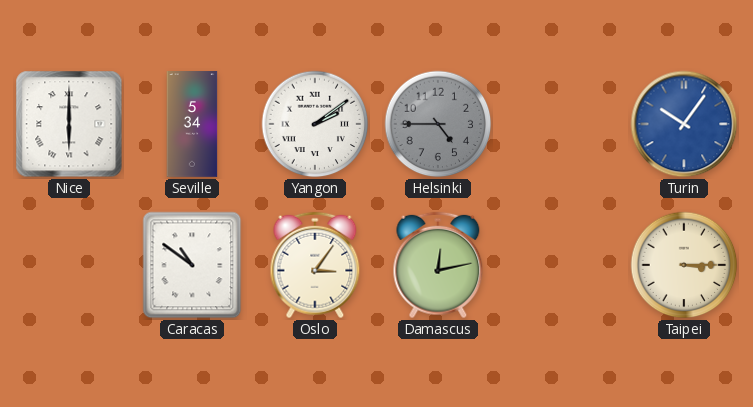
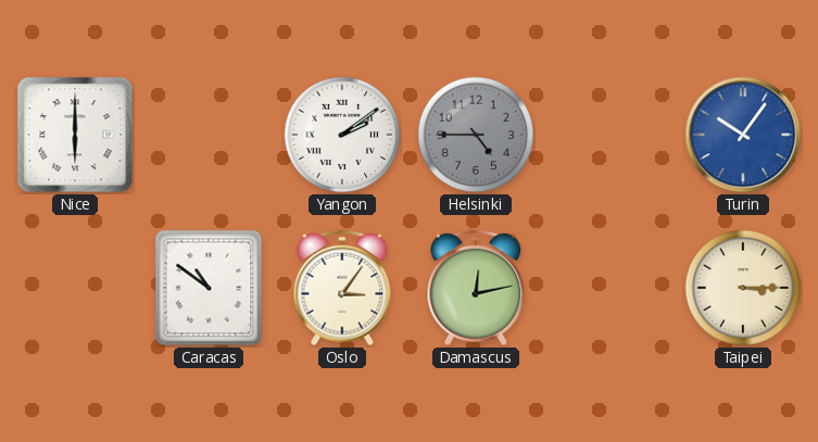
Seville: 5:34 -> none (192, 124)
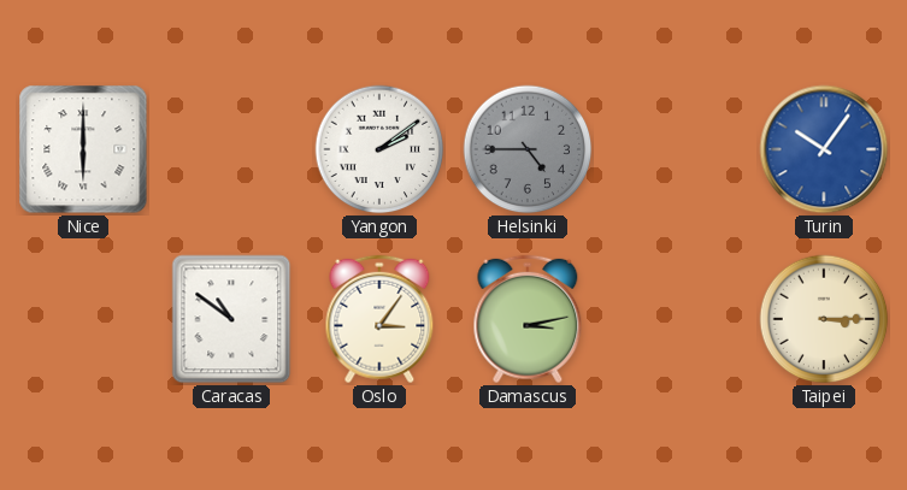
Damascus: 12:13 -> 3:13 (528, 319)
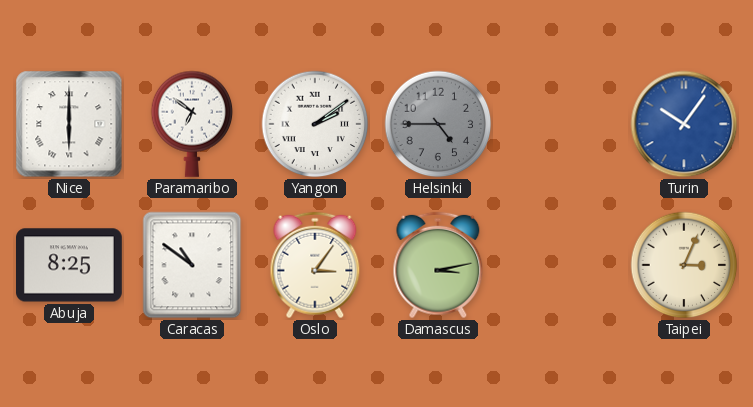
Paramaribo: none -> 6:51 (192, 124)
Abuja: none -> 8:25 (70, 265)
Taipei: 3:15 -> 3:04 (684, 265)
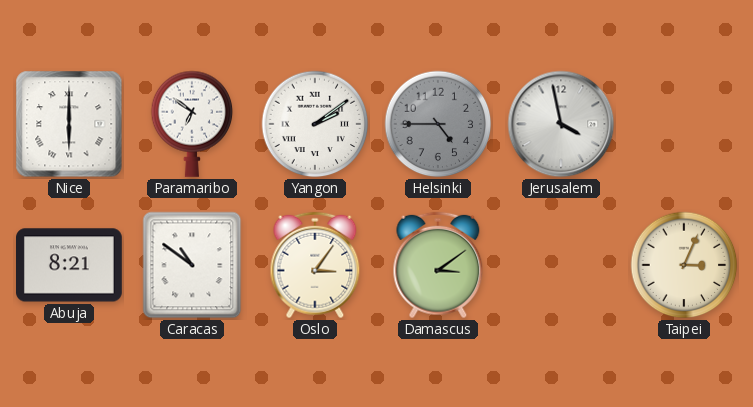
Jerusalem: none -> 3:58 (561, 124)
Turin: 10:06 -> none (684, 124)
Abuja: 8:25 -> 8:21 (70, 265)
Damascus: 3:13 -> 3:09 (438, 265)
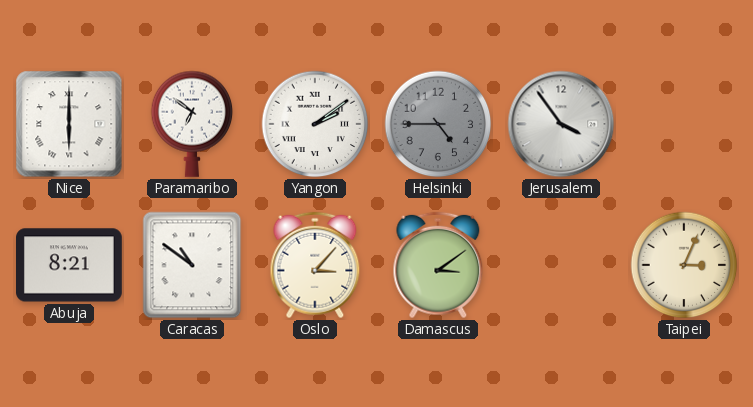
Jerusalem: 3:58 -> 3:54 (561, 124)
Oslo: 3:06 -> 3:07 (315, 265)
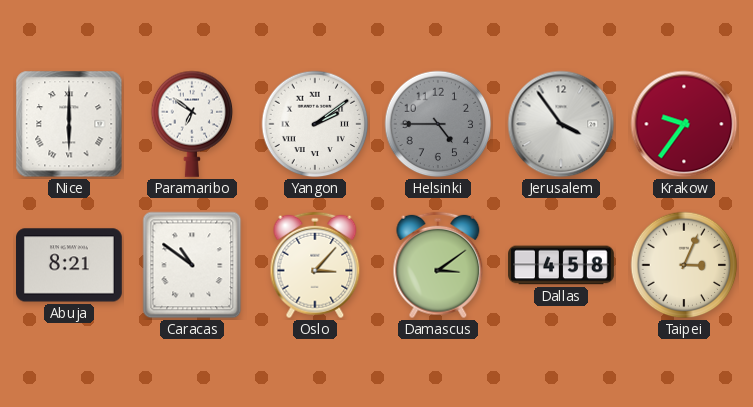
Krakow: none -> 9:36 (684, 124)
Dallas: none -> 4:58 (561, 265)
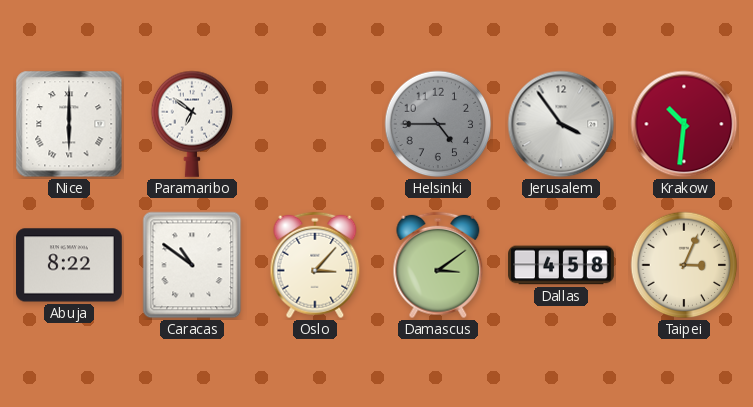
Yangon: 2:09 -> none (315, 124)
Krakow: 9:36 -> 10:31 (684, 124)
Abuja: 8:21 -> 8:22 (70, 265)
